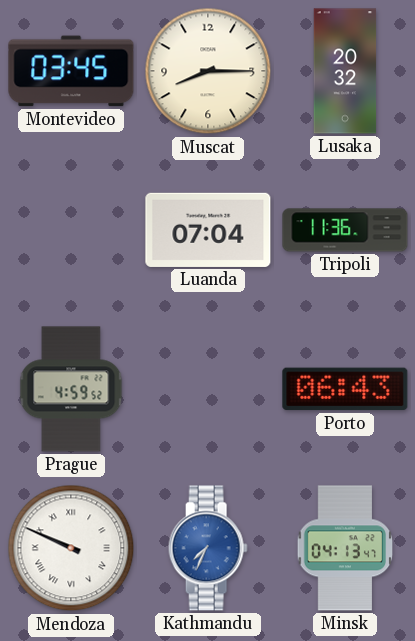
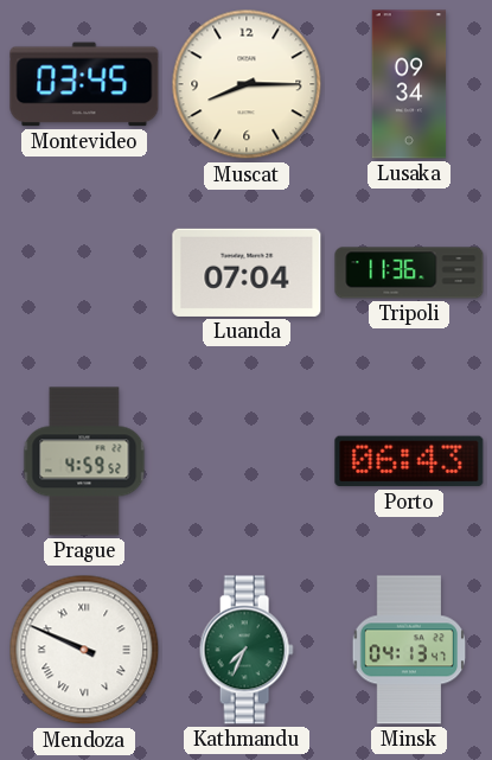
Lusaka: 20:32 -> 09:34 (409, 84)
Kathmandu dial: blue -> green (247, 650)
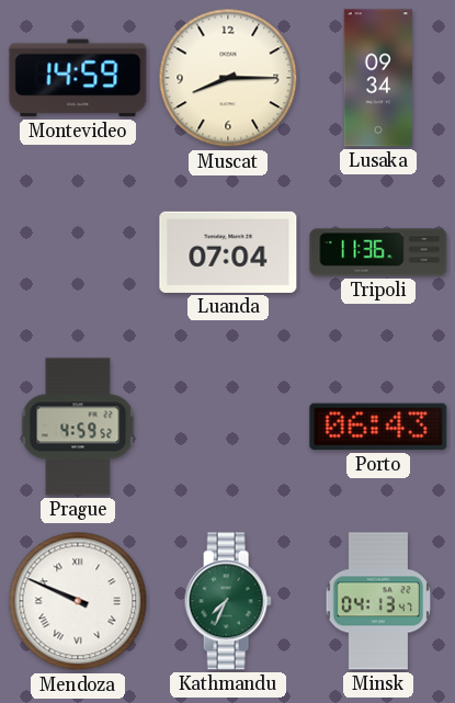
Montevideo: 03:45 -> 14:59 (78, 78)
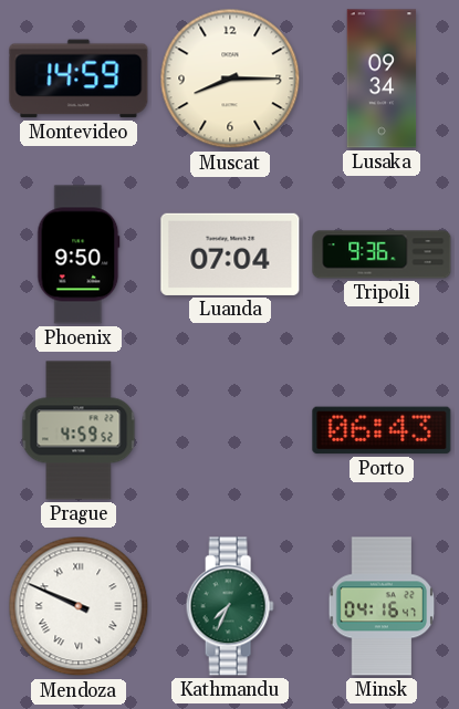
Phoenix: none -> 9:50 (79, 254)
Tripoli: 11:36 -> 9:36 (382, 254)
Minsk: 04:13 -> 04:16 (382, 606)
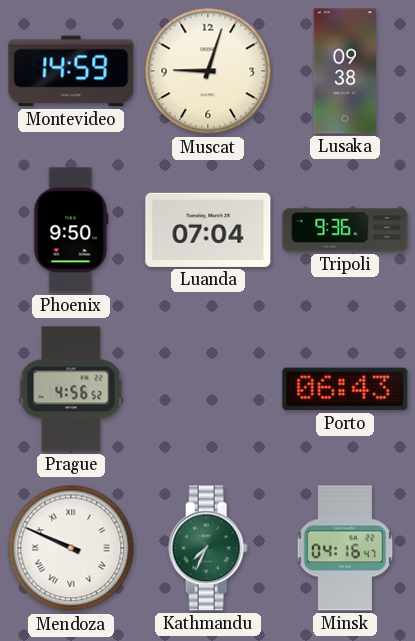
Muscat: 8:15 -> 9:03 (208, 71)
Lusaka: 09:34 -> 09:38 (345, 71)
Prague: 4:59 -> 4:56 (71, 389)
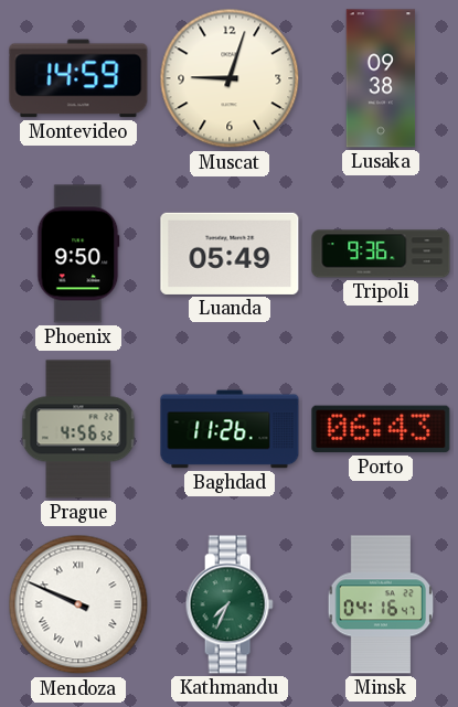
Luanda: 07:04 -> 05:49 (230, 254)
Baghdad: none -> 11:26 (230, 429)
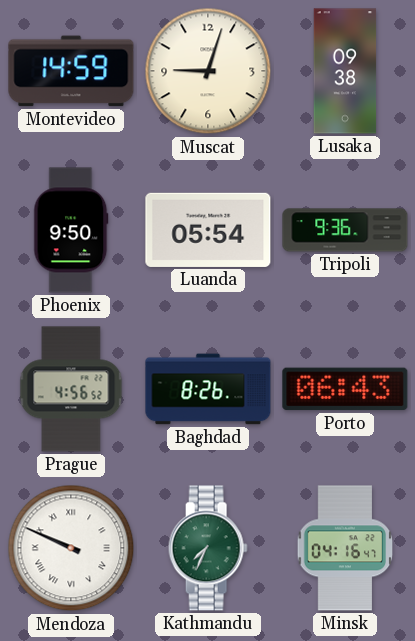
Luanda: 05:49 -> 05:54 (208, 230)
Baghdad: 11:26 -> 8:26 (208, 389)
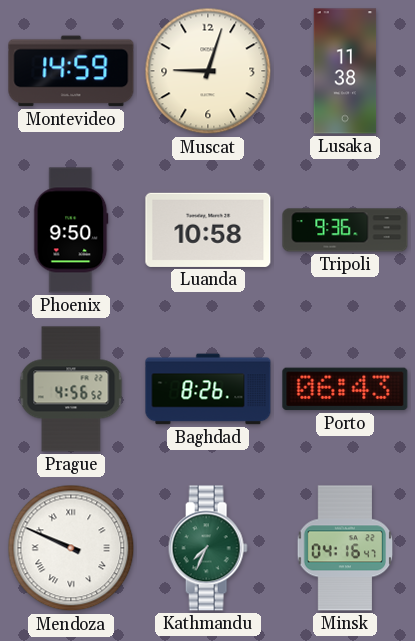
Lusaka: 09:38 -> 11:38 (345, 71)
Luanda: 05:54 -> 10:58 (208, 230)
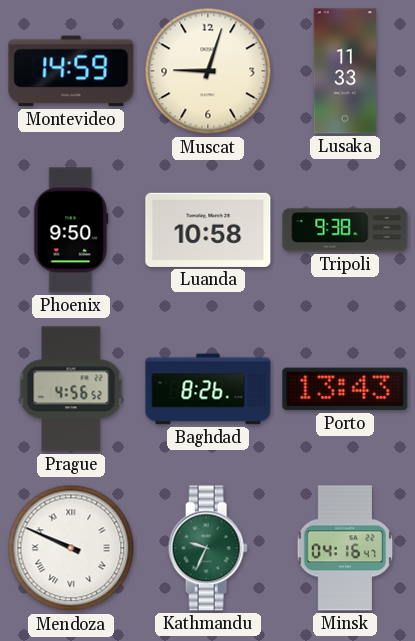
Lusaka: 11:38 -> 11:33 (345, 71)
Tripoli: 9:36 -> 9:38 (345, 230)
Porto: 06:43 -> 13:43 (345, 389)
Kathmandu: 7:34 -> 9:34 (208, 548)
